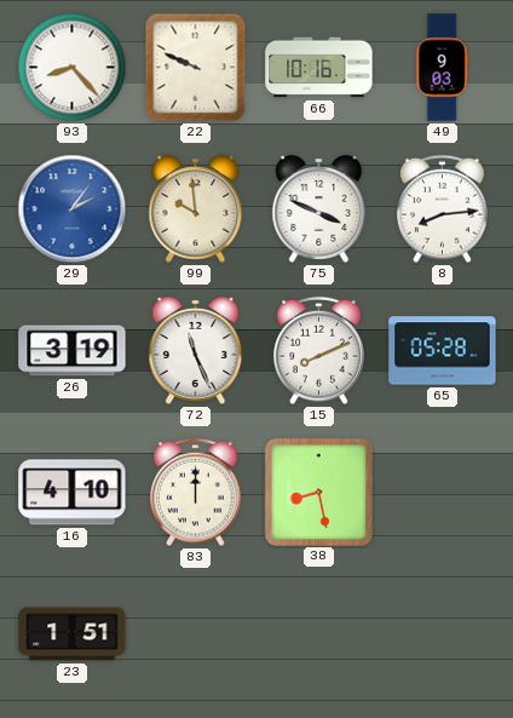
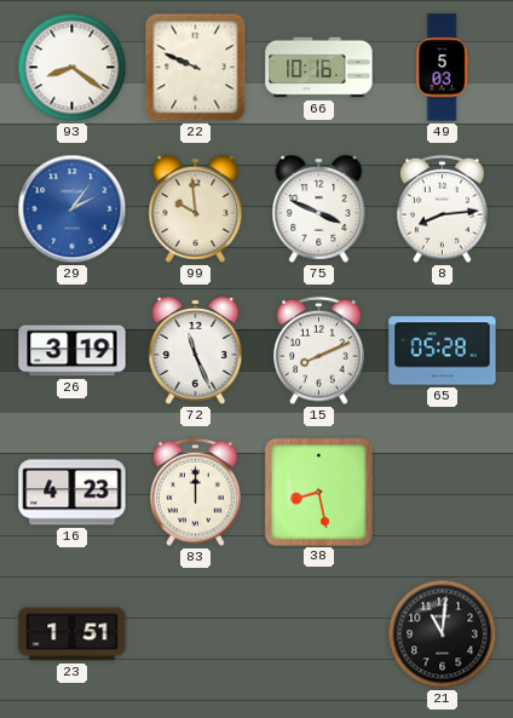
93: 8:23 -> 8:21 (73, 68)
49: 9:03 -> 5:03 (442, 68)
16: 4:10 -> 4:23 (73, 493)
21: none -> 11:01 (443, 634)
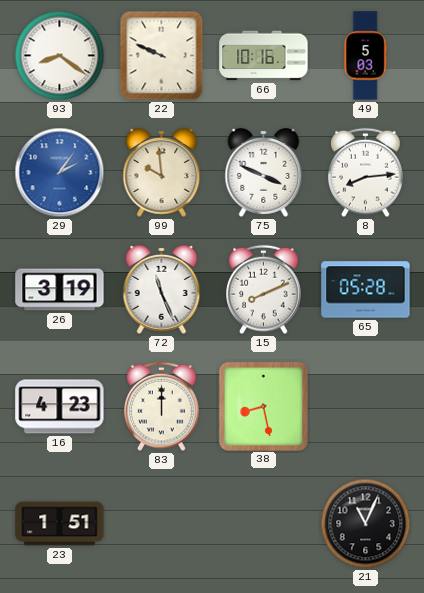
21: 11:01 -> 11:04 (366, 524)
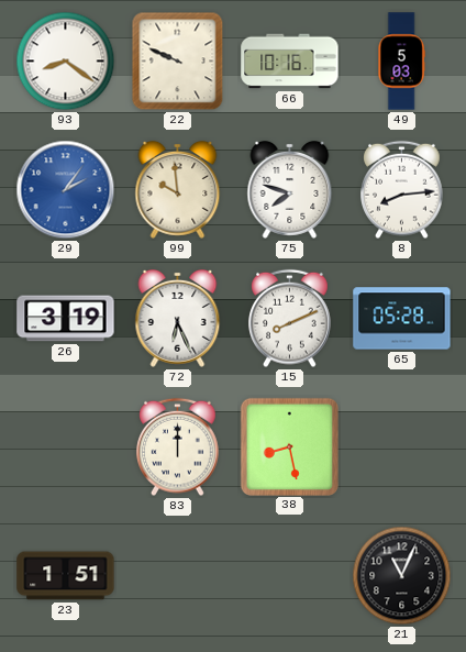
75: 3:49 -> 7:48 (290, 189)
72: 11:26 -> 6:26 (178, 318)
16: 4:23 -> none (60, 407)
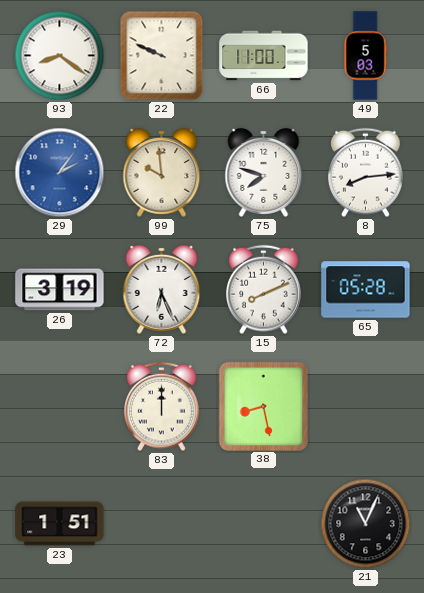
66: 10:16 -> 11:00 (264, 56)
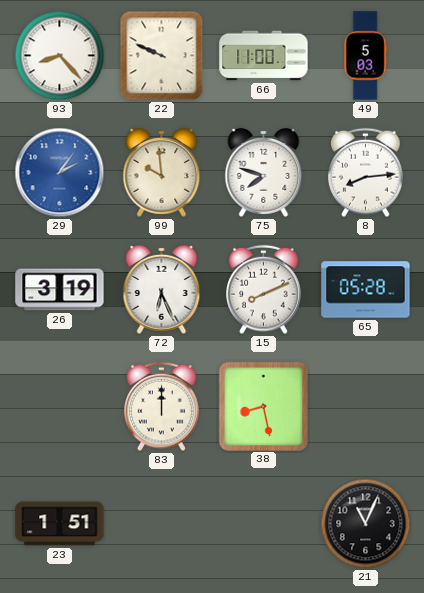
93: 8:21 -> 8:23 (60, 56)
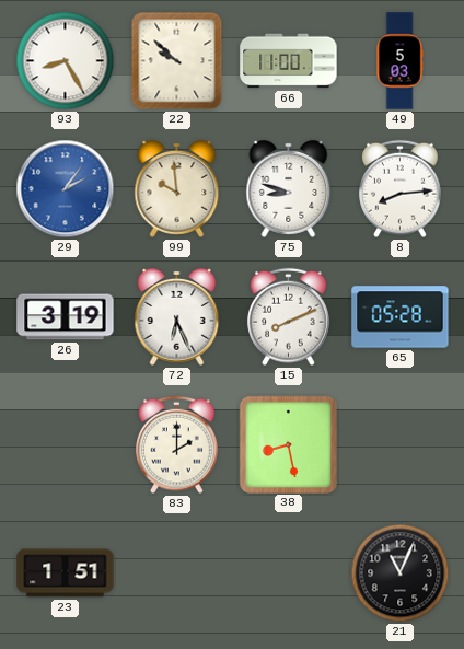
93: 8:23 -> 8:25 (66, 61)
22: 9:49 -> 9:52 (177, 61)
75: 7:48 -> 8:48 (289, 188)
83: 12:00 -> 2:00 (177, 445)
